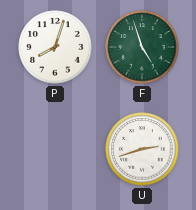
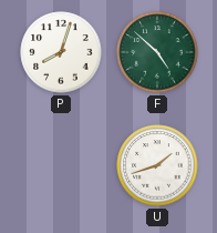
F: 4:57 -> 4:52 (157, 52)
U: 2:42 -> 1:42 (157, 165)
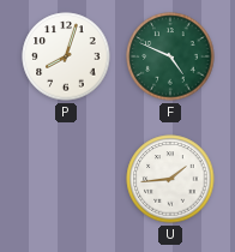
F: 4:52 -> 4:49 (170, 56)
U: 1:42 -> 1:44 (170, 179)
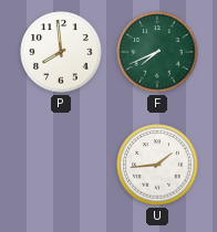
P: 8:03 -> 7:59 (61, 52)
F: 4:49 -> 7:41 (157, 52)
